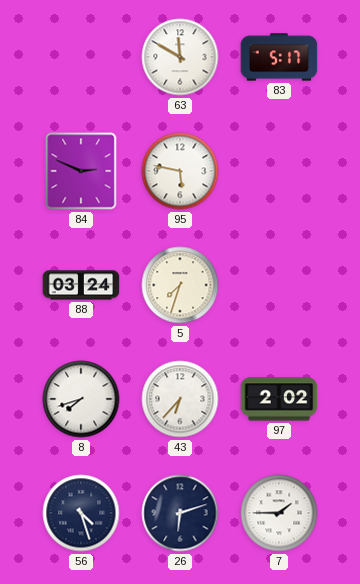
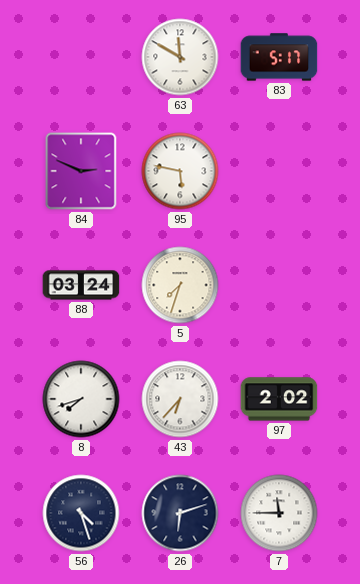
7: 1:45 -> 11:45 (279, 513)
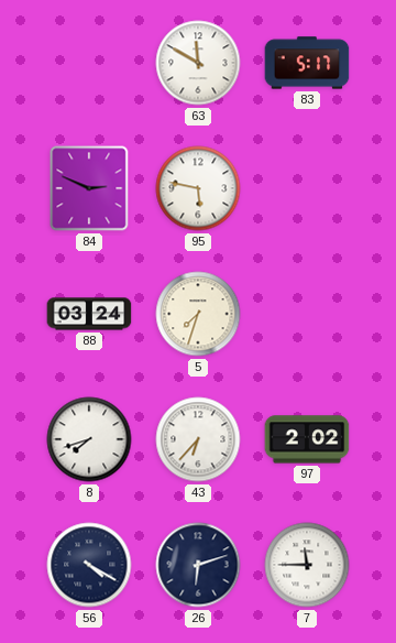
56: 4:27 -> 4:20 (89, 565)
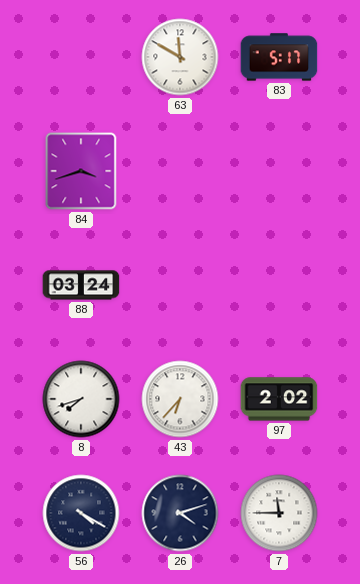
84: 2:49 -> 3:42 (81, 171)
95: 5:47 -> none (198, 188)
5: 7:33 -> none (198, 314)
26: 6:12 -> 4:12 (180, 513)
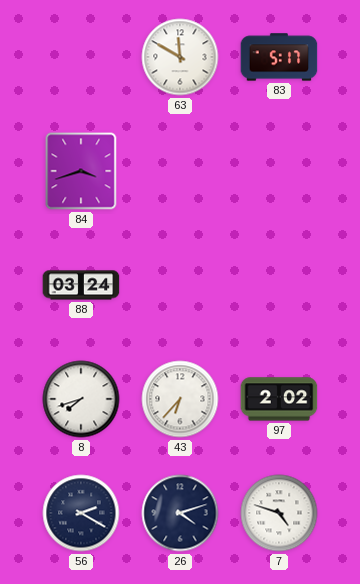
56: 4:20 -> 2:20 (81, 513)
7: 11:45 -> 4:48 (279, 513)
